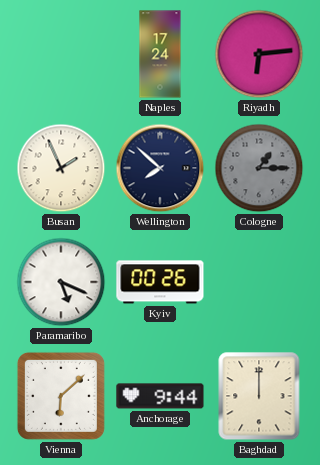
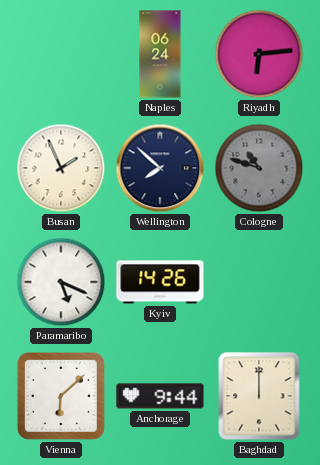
Naples: 17:24 -> 06:24 (160, 54)
Cologne: 1:15 -> 10:48 (259, 168)
Kyiv: 00:26 -> 14:26 (160, 282)
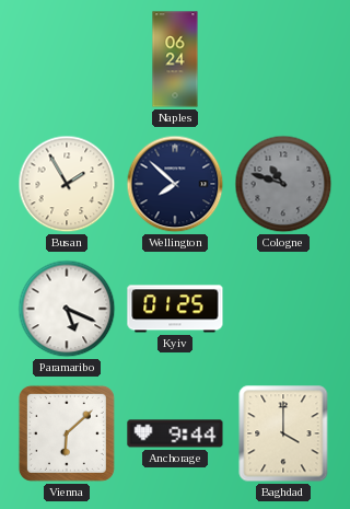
Riyadh: 6:14 -> none (259, 54)
Busan: 1:56 -> 1:55 (67, 184)
Kyiv: 14:26 -> 01:25 (175, 309)
Baghdad: 12:00 -> 4:00 (283, 433)
